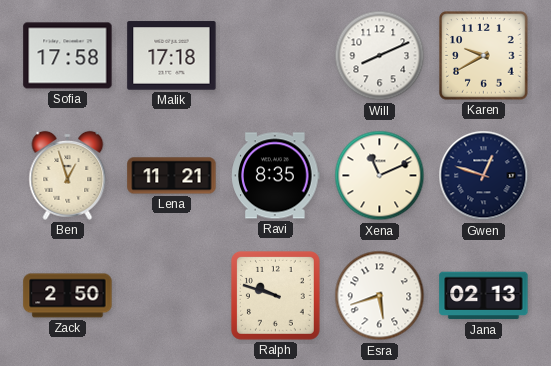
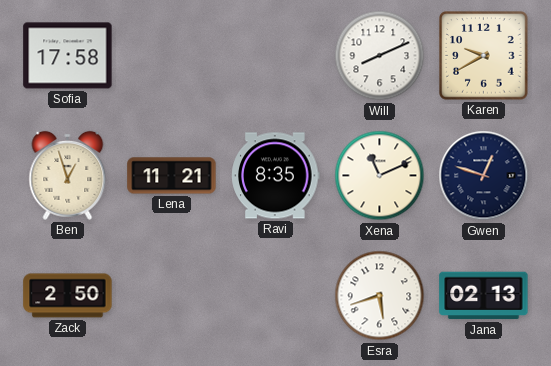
Malik: 17:18 -> none (172, 56)
Ralph: 9:48 -> none (275, 295)
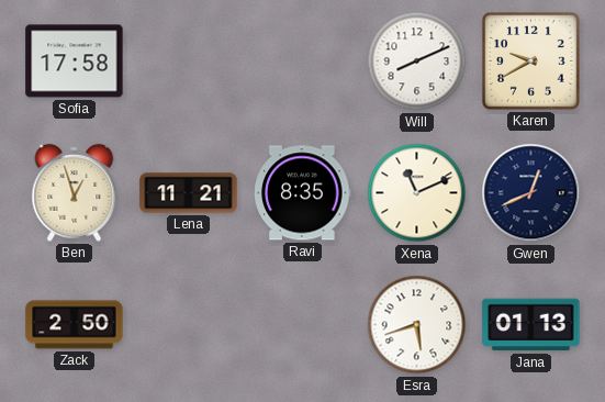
Gwen: 12:48 -> 12:41 (531, 193)
Jana: 02:13 -> 01:13 (531, 325)
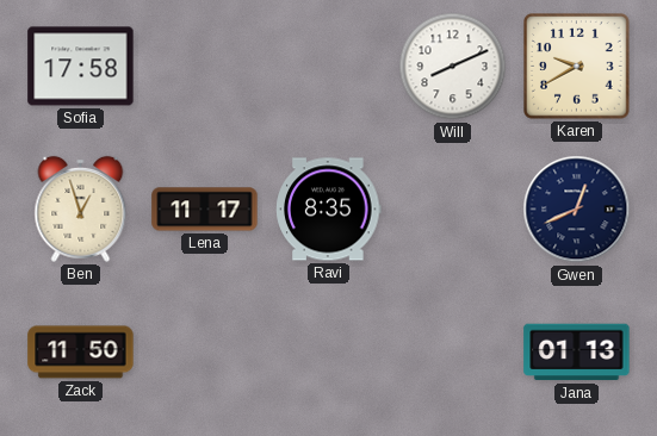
Lena: 11:21 -> 11:17 (205, 210)
Xena: 11:11 -> none (417, 193)
Zack: 2:50 -> 11:50 (81, 353)
Esra: 5:42 -> none (417, 325)
